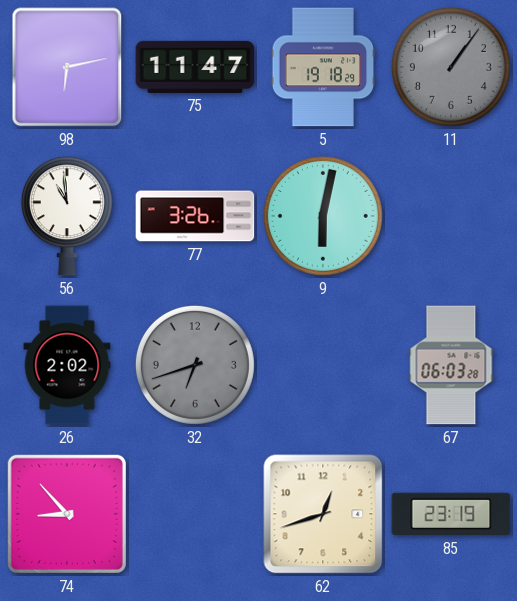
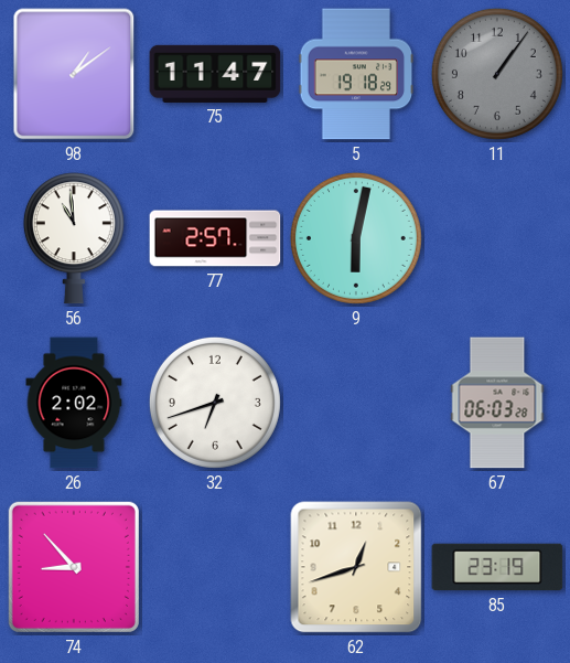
98: 6:13 -> 1:09 (74, 74)
77: 3:26 -> 2:57 (215, 238)
32 dial: grey -> white (215, 403)
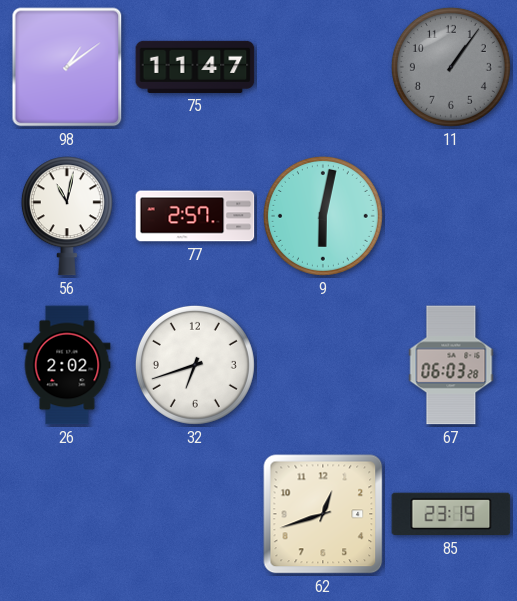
5: 19:18 -> none (356, 74)
56: 10:59 -> 11:02 (67, 216)
74: 8:53 -> none (74, 567)
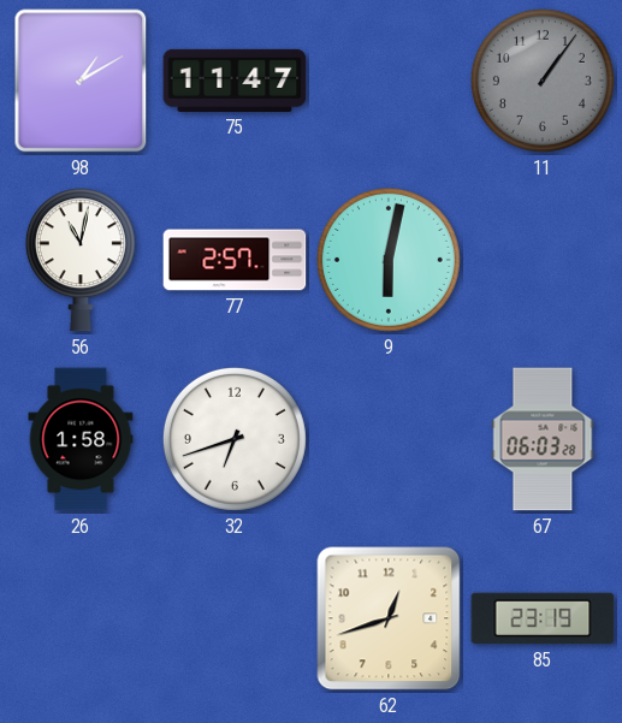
98: 1:09 -> 1:10 (81, 81)
26: 2:02 -> 1:58 (81, 439)
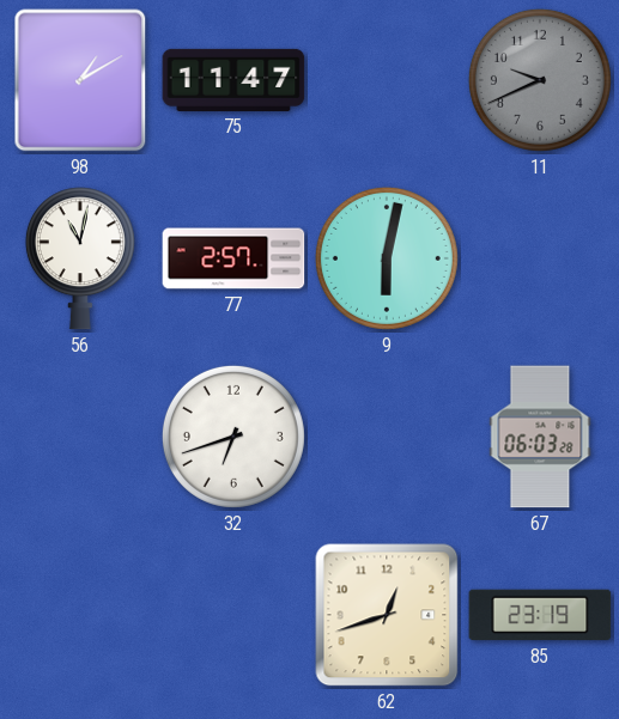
11: 1:06 -> 9:41 (540, 80)
26: 1:58 -> none (81, 439)
